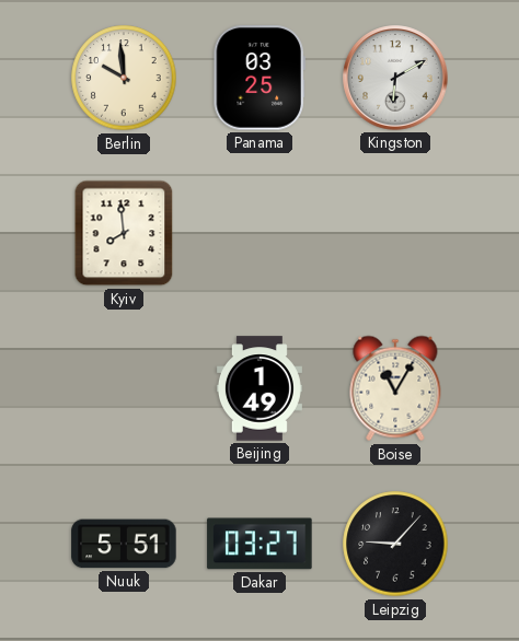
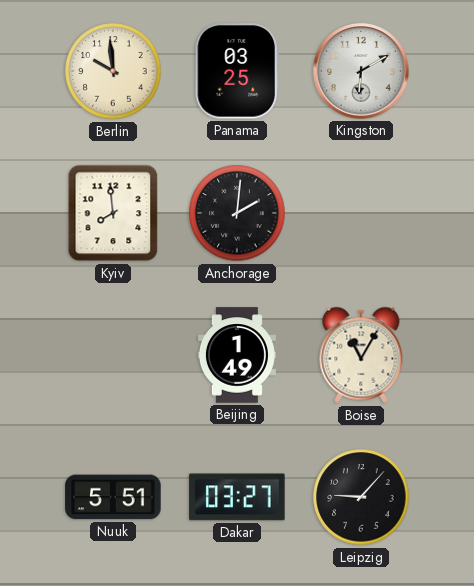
Anchorage: none -> 2:01 (237, 213)
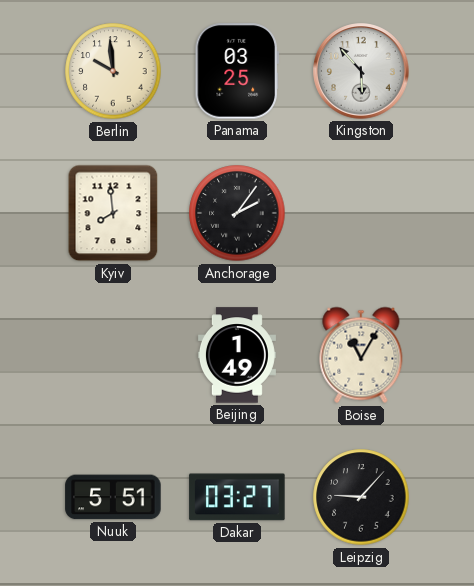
Kingston: 6:10 -> 5:53 (361, 71)
Anchorage: 2:01 -> 2:06 (237, 213)
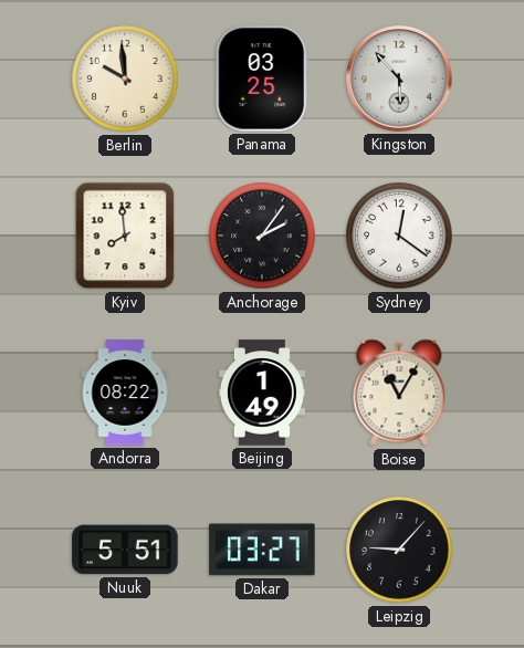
Sydney: none -> 12:21 (399, 236)
Andorra: none -> 08:22 (125, 393)
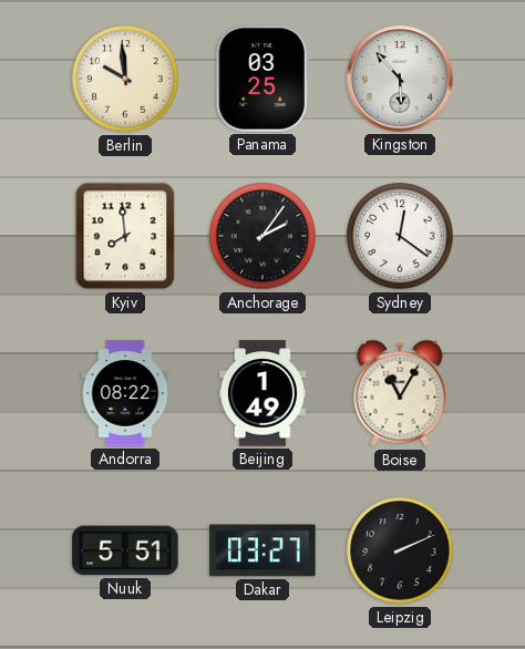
Leipzig: 9:07 -> 2:11 (400, 550)
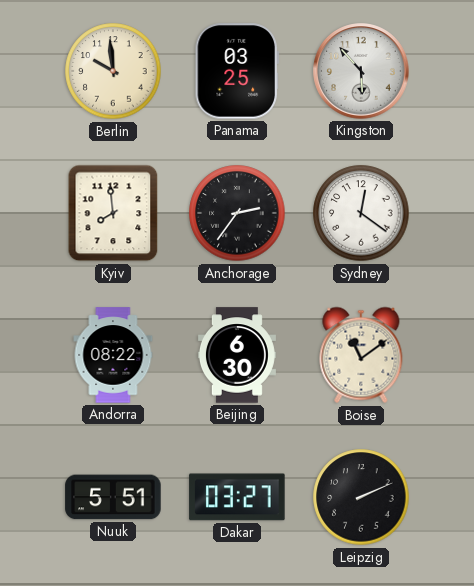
Anchorage: 2:06 -> 2:36 (237, 213)
Beijing: 1:49 -> 6:30 (237, 355)
Boise: 11:05 -> 11:09 (361, 355)
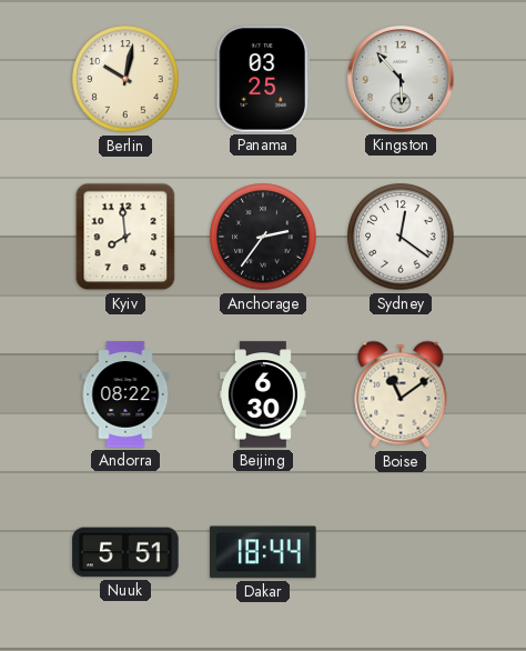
Berlin: 9:59 -> 10:02 (125, 79)
Dakar: 03:27 -> 18:44 (263, 552)
Leipzig: 2:11 -> none (361, 497)
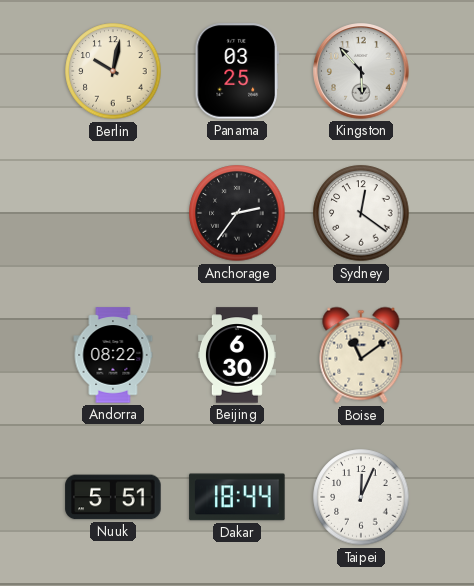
Kyiv: 7:59 -> none (125, 237)
Taipei: none -> 12:04 (361, 497)
